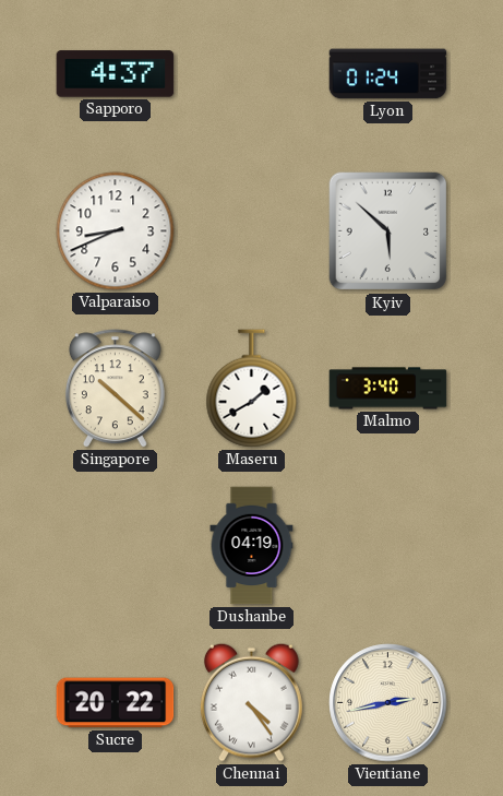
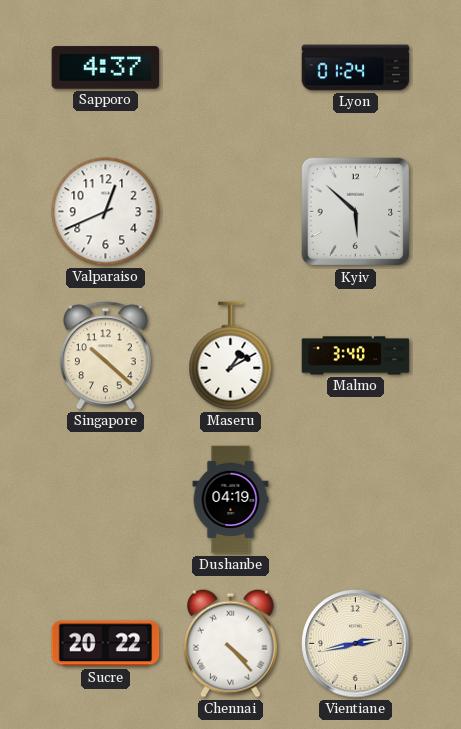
Valparaiso: 8:41 -> 12:41 (106, 212)
Maseru: 1:40 -> 1:10 (231, 356)
Chennai: 4:24 -> 4:23 (230, 643)
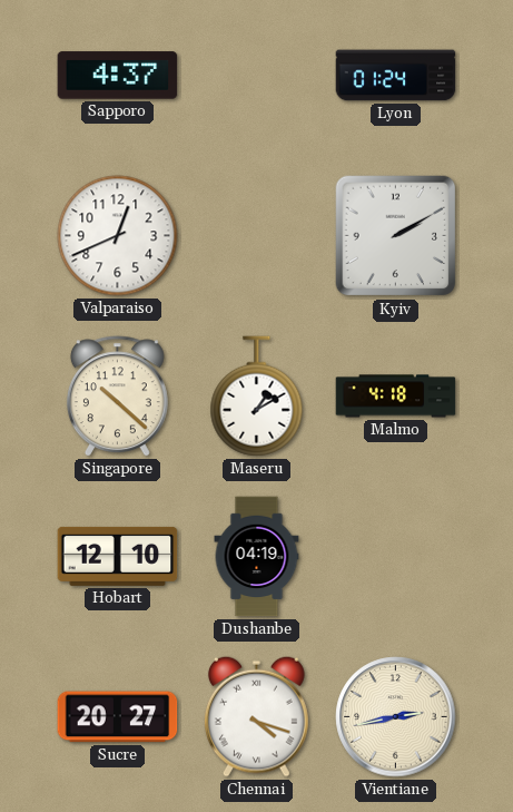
Kyiv: 5:52 -> 2:10 (396, 236)
Malmo: 3:40 -> 4:18 (396, 397)
Hobart: none -> 12:10 (118, 556)
Sucre: 20:22 -> 20:27 (118, 717)
Chennai: 4:23 -> 4:18 (256, 716)
